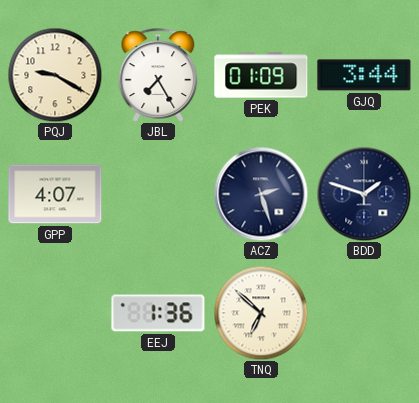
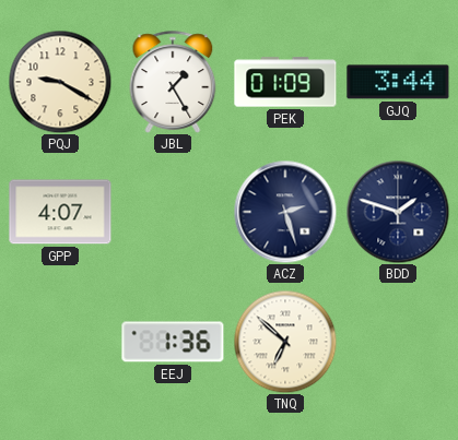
JBL: 7:25 -> 1:25 (173, 82)
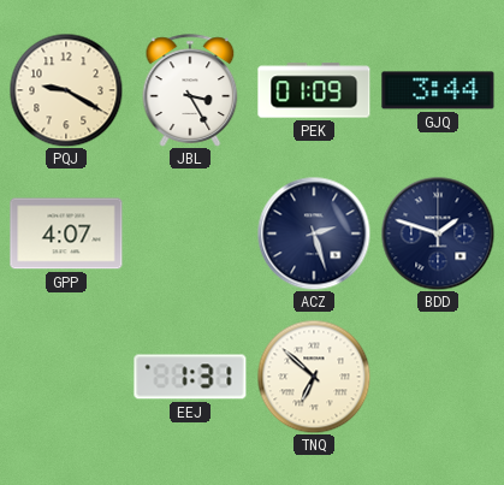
JBL: 1:25 -> 3:25 (190, 90)
EEJ: 1:36 -> 1:31 (190, 377)
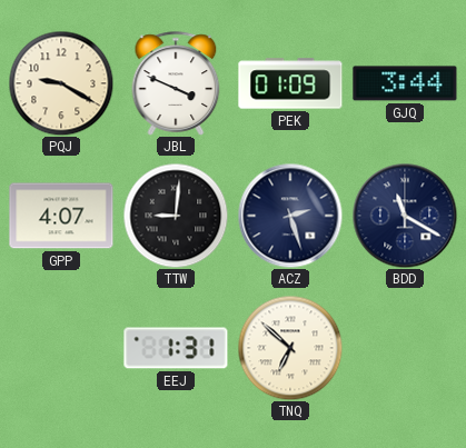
JBL: 3:25 -> 3:49 (176, 83)
TTW: none -> 9:01 (176, 216)
BDD: 1:48 -> 11:20 (405, 216)
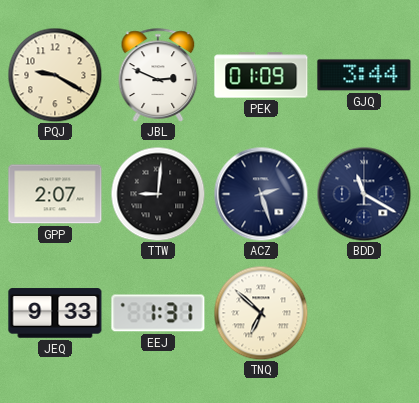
JBL: 3:49 -> 2:49 (158, 75)
GPP: 4:07 -> 2:07 (55, 194)
JEQ: none -> 9:33 (55, 313)
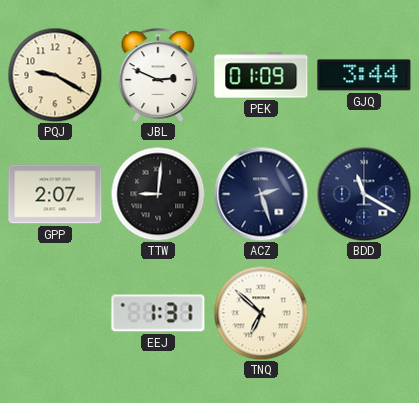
JEQ: 9:33 -> none (55, 313)
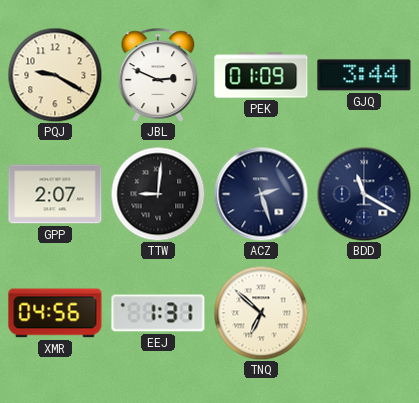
XMR: none -> 04:56 (55, 313)
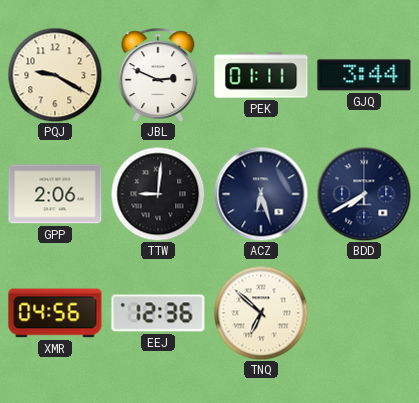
PEK: 01:09 -> 01:11 (261, 75)
GPP: 2:07 -> 2:06 (55, 194)
ACZ: 2:27 -> 6:27 (261, 194)
BDD: 11:20 -> 7:40 (364, 194)
EEJ: 1:31 -> 12:36 (158, 313)
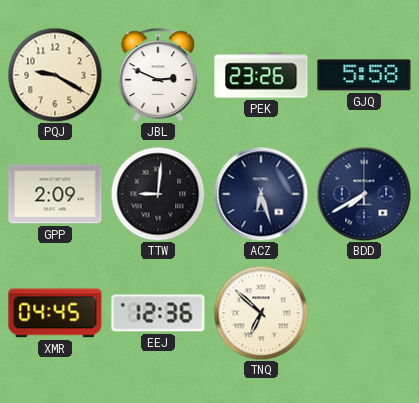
PEK: 01:11 -> 23:26 (261, 75)
GJQ: 3:44 -> 5:58 (364, 75)
GPP: 2:06 -> 2:09 (55, 194)
XMR: 04:56 -> 04:45 (55, 313)
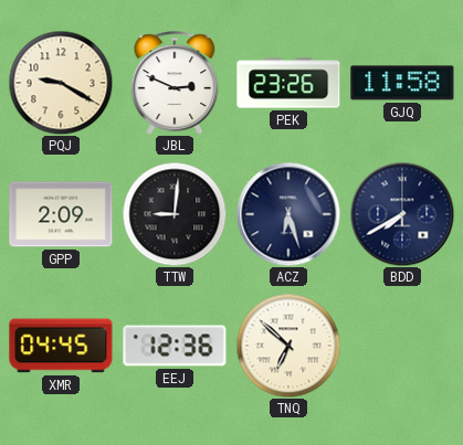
GJQ: 5:58 -> 11:58 (402, 83)
